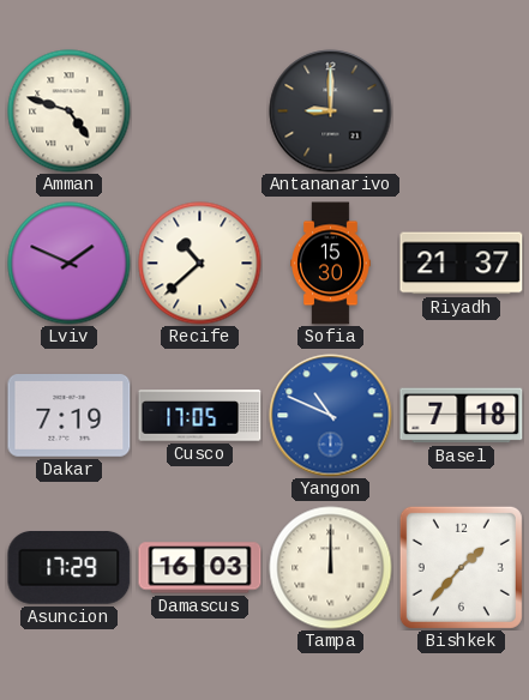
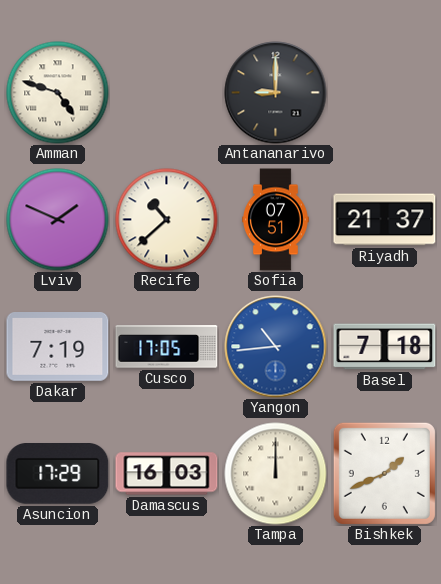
Sofia: 15:30 -> 07:51 (276, 220)
Yangon: 10:49 -> 10:44 (276, 347)
Bishkek: 1:37 -> 1:41 (384, 473)
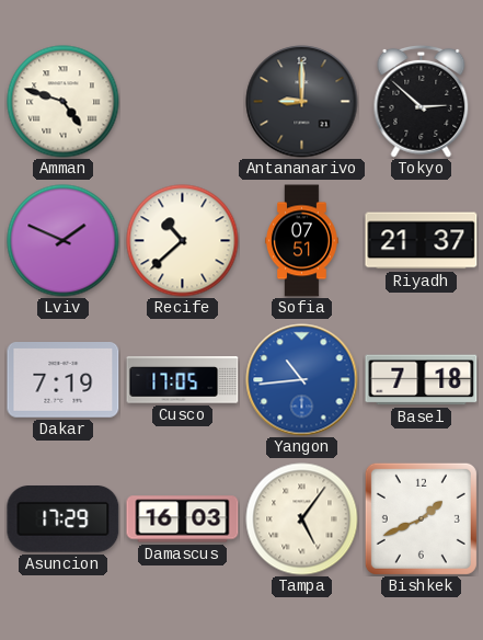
Tokyo: none -> 2:52 (422, 101)
Tampa: 12:00 -> 5:06 (302, 519)
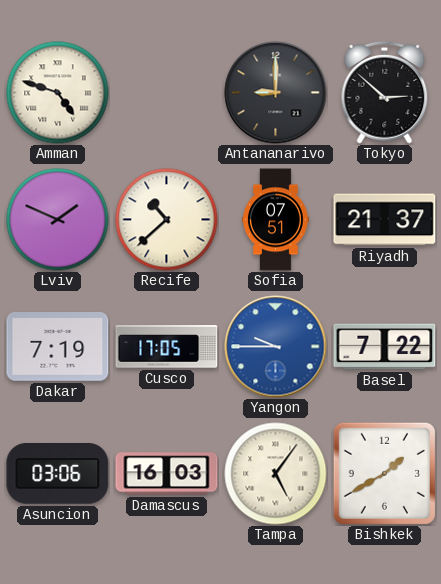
Yangon: 10:44 -> 9:45 (276, 347)
Basel: 7:18 -> 7:22 (385, 347)
Asuncion: 17:29 -> 03:06 (58, 474)
Bishkek: 1:41 -> 1:40 (384, 473)
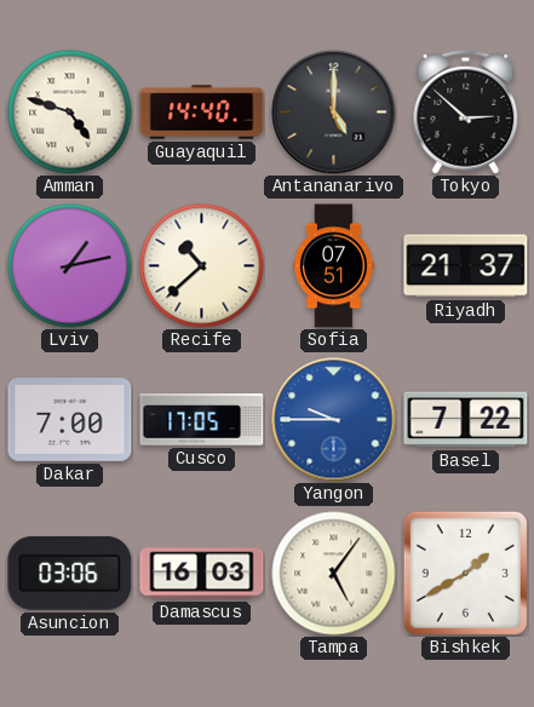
Guayaquil: none -> 14:40 (202, 113)
Antananarivo: 9:00 -> 5:00 (334, 113)
Lviv: 1:49 -> 1:13 (70, 266)
Dakar: 7:19 -> 7:00 (70, 420)
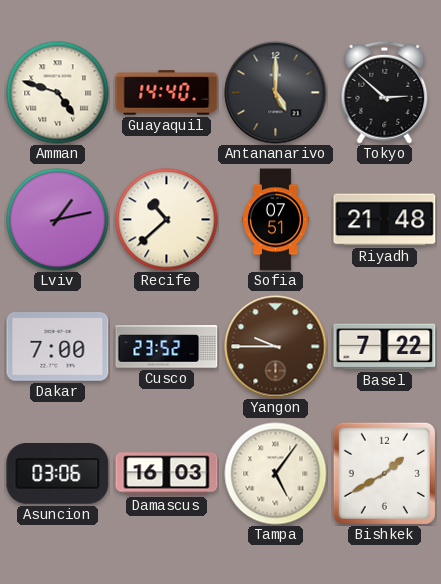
Riyadh: 21:37 -> 21:48 (385, 220)
Cusco: 17:05 -> 23:52 (167, 347)
Yangon dial: blue -> brown (276, 347)
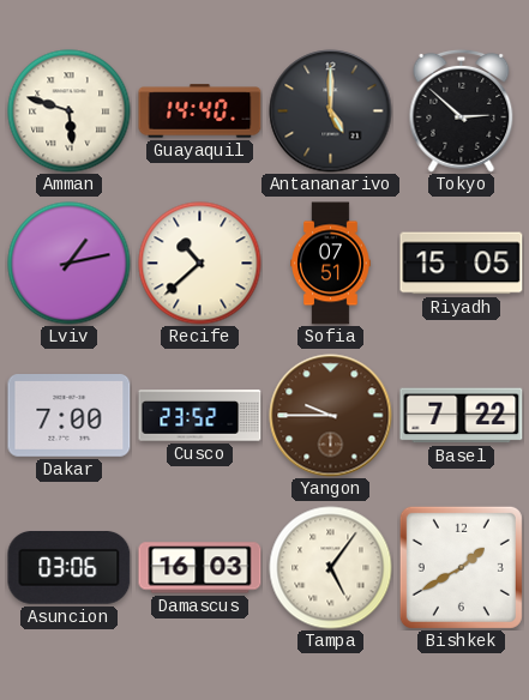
Amman: 4:48 -> 5:48 (70, 111)
Riyadh: 21:48 -> 15:05 (462, 264)
